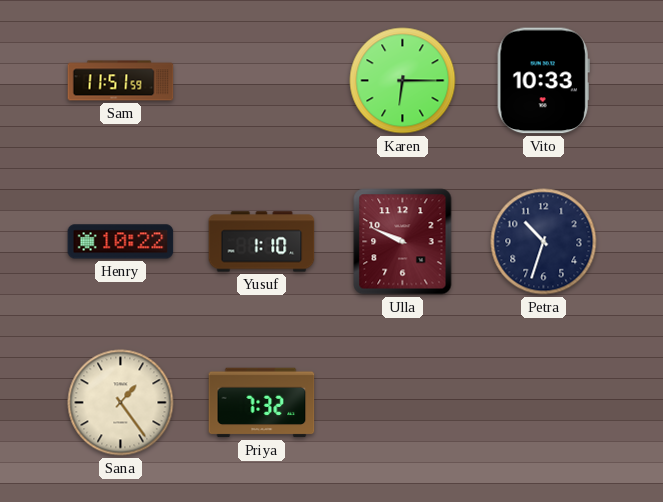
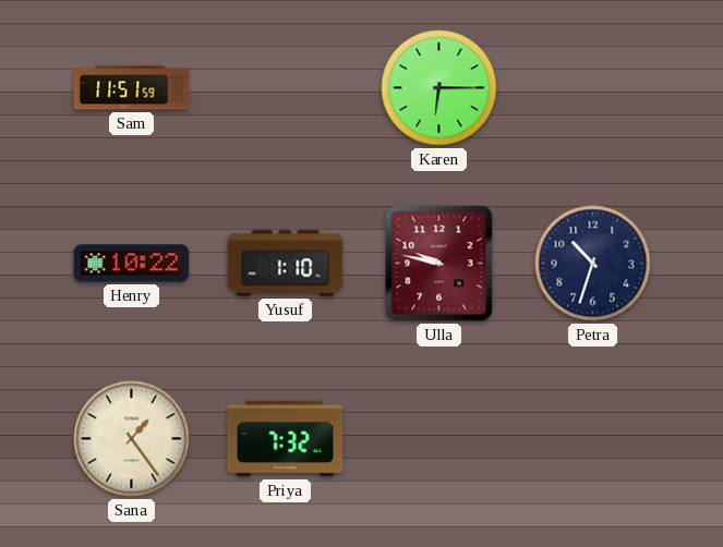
Vito: 10:33 -> none (543, 81)
Ulla: 9:49 -> 9:47 (439, 264)
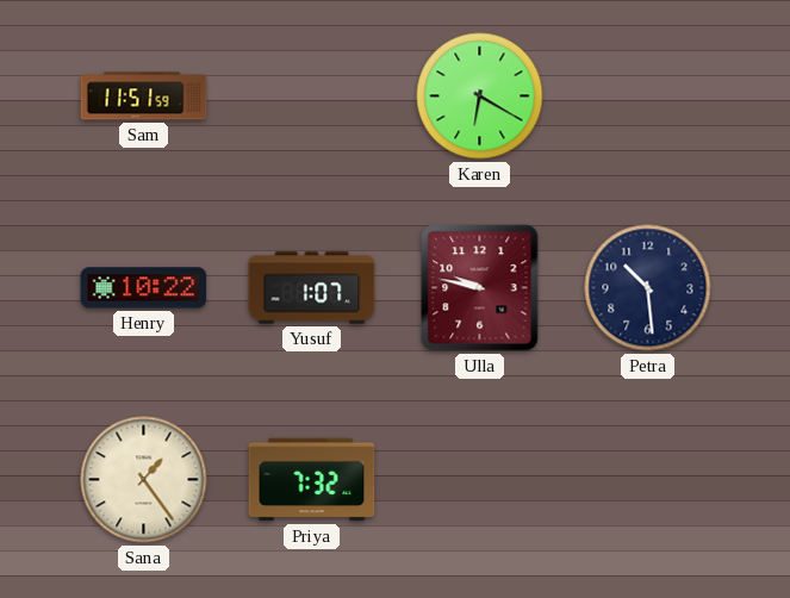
Karen: 6:15 -> 6:20 (480, 96)
Yusuf: 1:10 -> 1:07 (312, 288)
Petra: 10:33 -> 10:29 (648, 288)
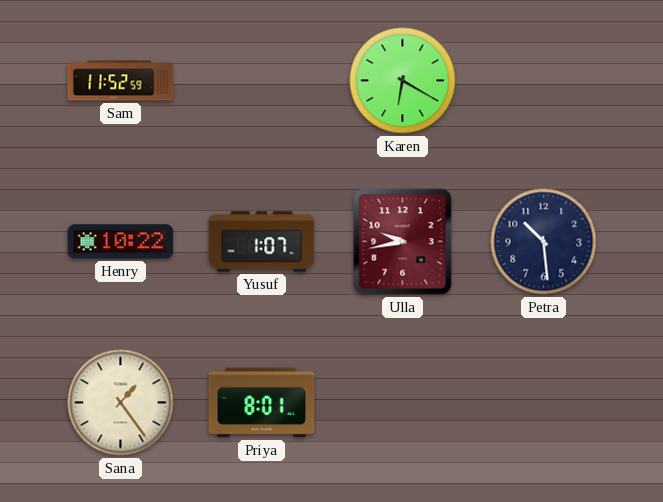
Sam: 11:51 -> 11:52 (121, 81)
Ulla: 9:47 -> 9:43 (403, 242)
Priya: 7:32 -> 8:01 (262, 403)
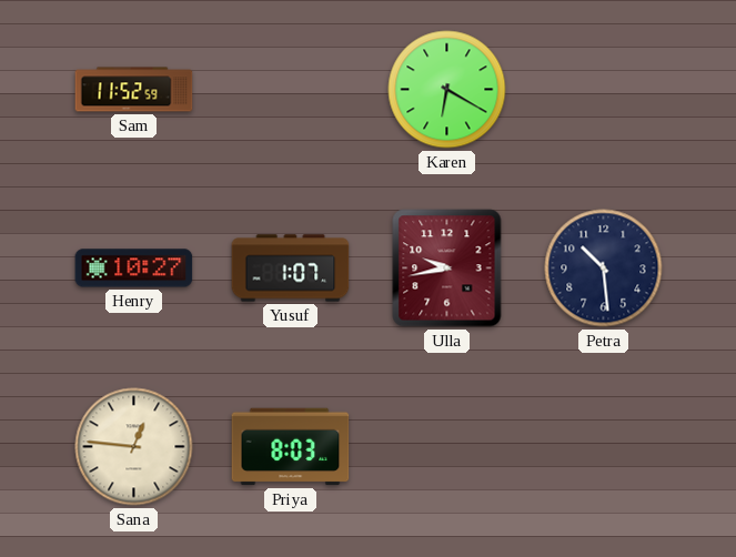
Henry: 10:22 -> 10:27 (134, 269)
Sana: 1:24 -> 12:46 (134, 447)
Priya: 8:01 -> 8:03 (291, 447)
